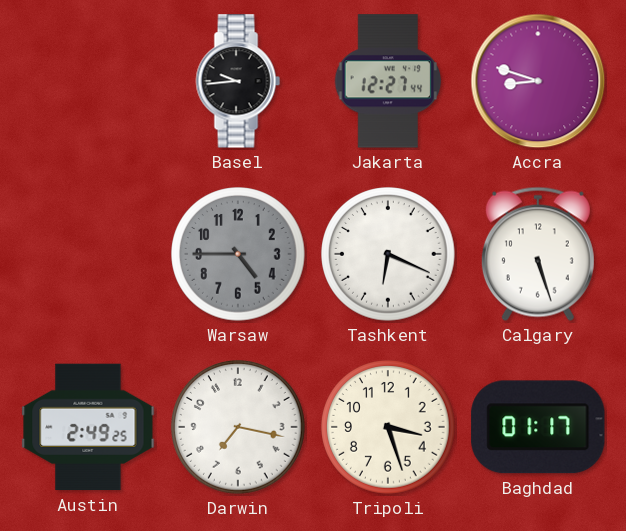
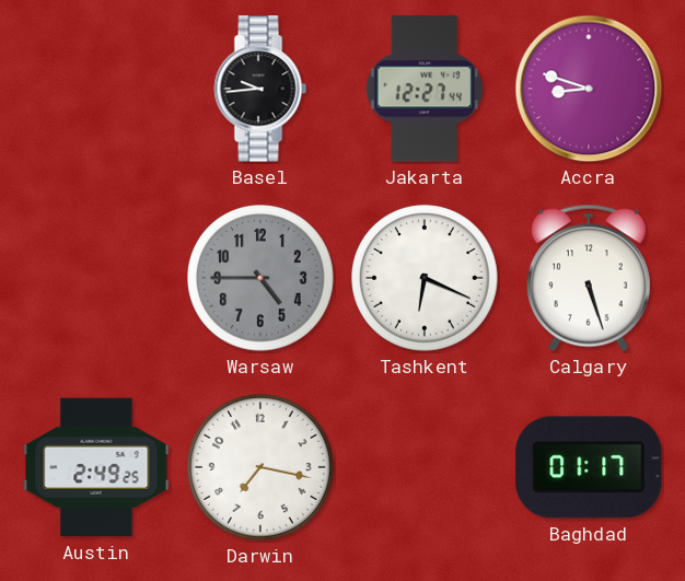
Tripoli: 3:27 -> none (389, 428)
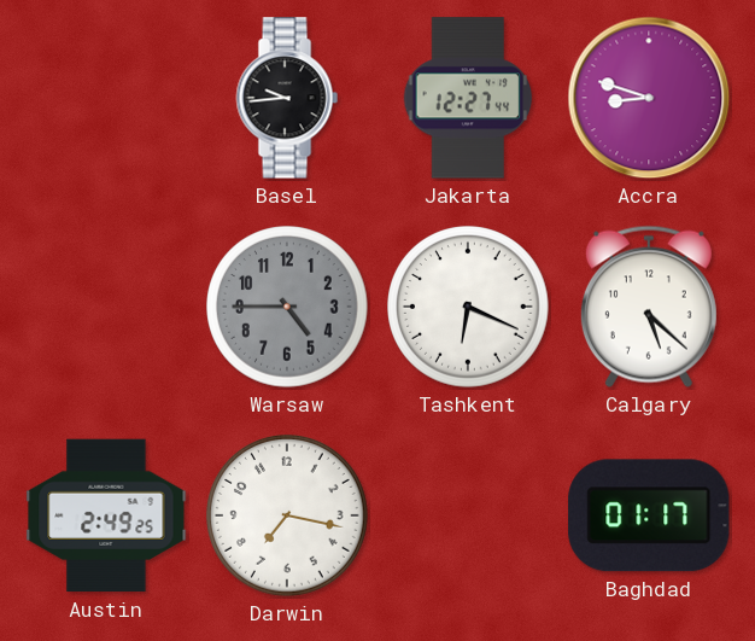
Calgary: 5:27 -> 5:22 (649, 307)
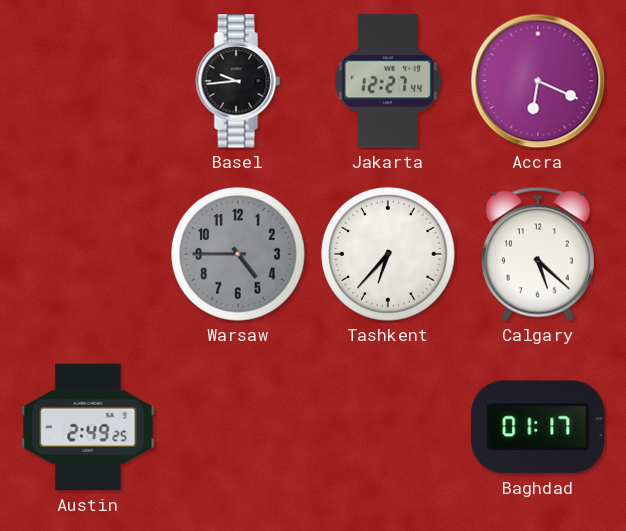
Accra: 8:48 -> 6:19 (538, 81)
Tashkent: 6:19 -> 6:37 (389, 255)
Darwin: 7:17 -> none (288, 517)
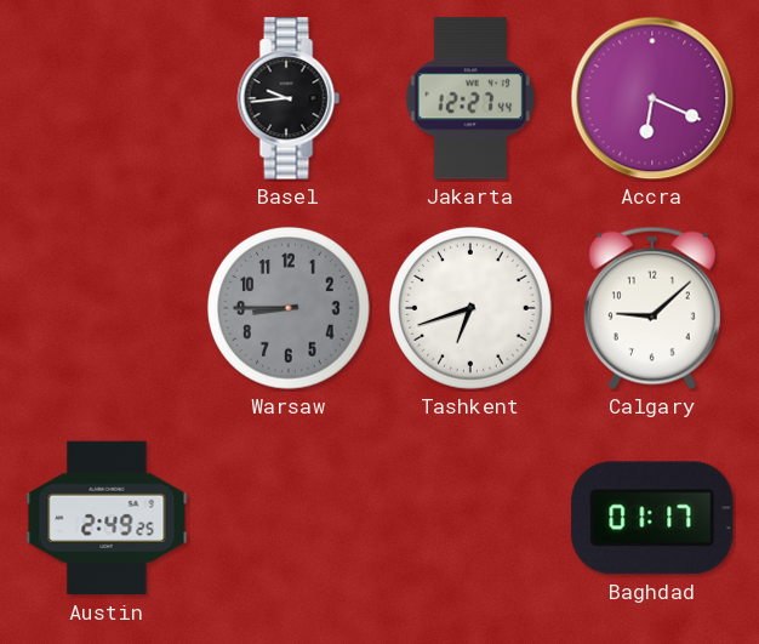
Warsaw: 4:45 -> 8:45 (290, 309)
Tashkent: 6:37 -> 6:42 (472, 309)
Calgary: 5:22 -> 9:08 (652, 308)
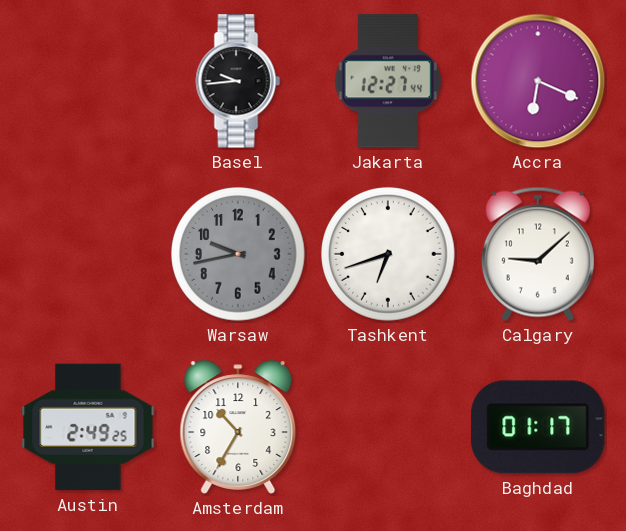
Warsaw: 8:45 -> 9:43 (239, 255)
Amsterdam: none -> 10:35 (238, 427)
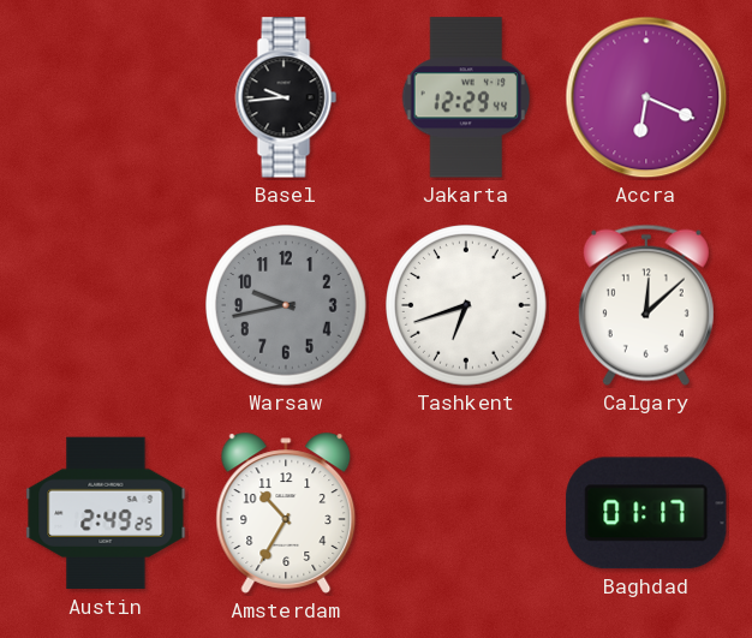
Jakarta: 12:27 -> 12:29 (466, 97)
Calgary: 9:08 -> 12:08 (646, 305)
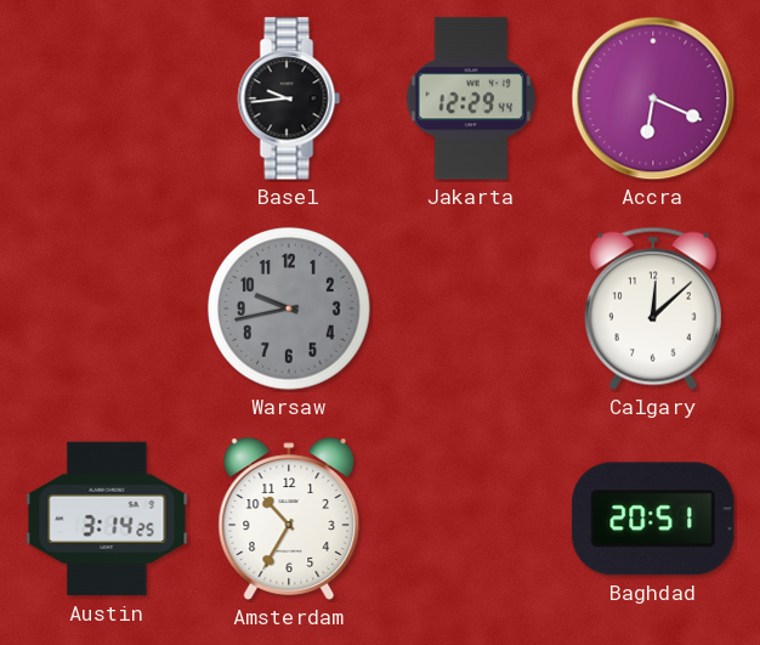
Tashkent: 6:42 -> none (467, 306)
Austin: 2:49 -> 3:14 (107, 519)
Baghdad: 01:17 -> 20:51 (653, 519)
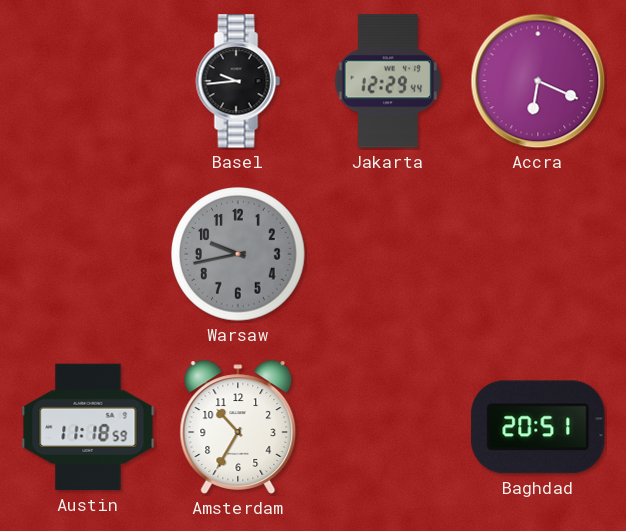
Calgary: 12:08 -> none (653, 309)
Austin: 3:14 -> 11:18 (88, 427)
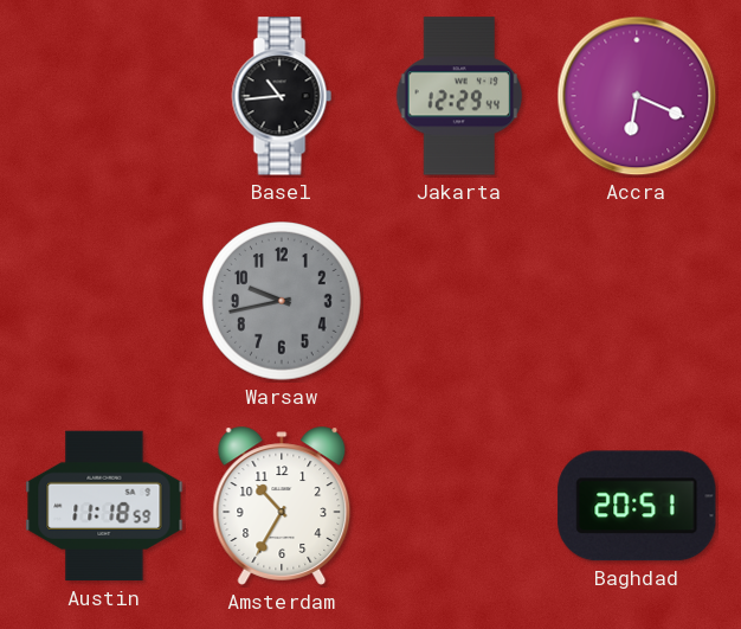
Basel: 9:44 -> 10:44 (282, 96)
